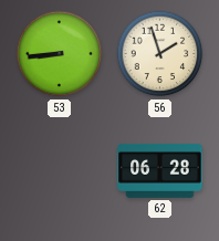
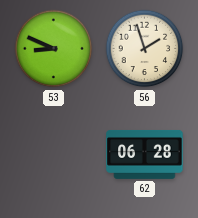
53: 8:44 -> 8:49 (54, 49)
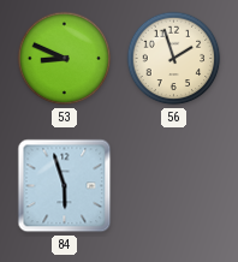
84: none -> 5:57 (65, 186)
62: 06:28 -> none (145, 155)
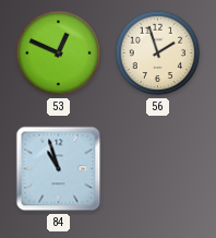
53: 8:49 -> 12:49 (59, 53)
84: 5:57 -> 10:57 (59, 169)
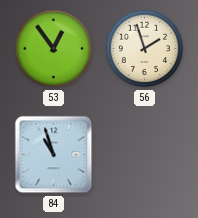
53: 12:49 -> 12:54 (54, 49)
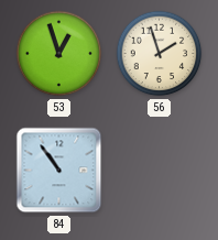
53: 12:54 -> 12:57 (59, 54)
84: 10:57 -> 10:54 (59, 171)
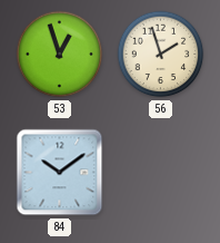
84: 10:54 -> 10:09 (60, 173)
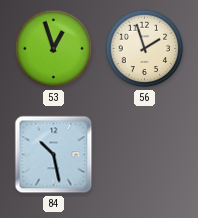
84: 10:09 -> 10:28 (54, 155)
